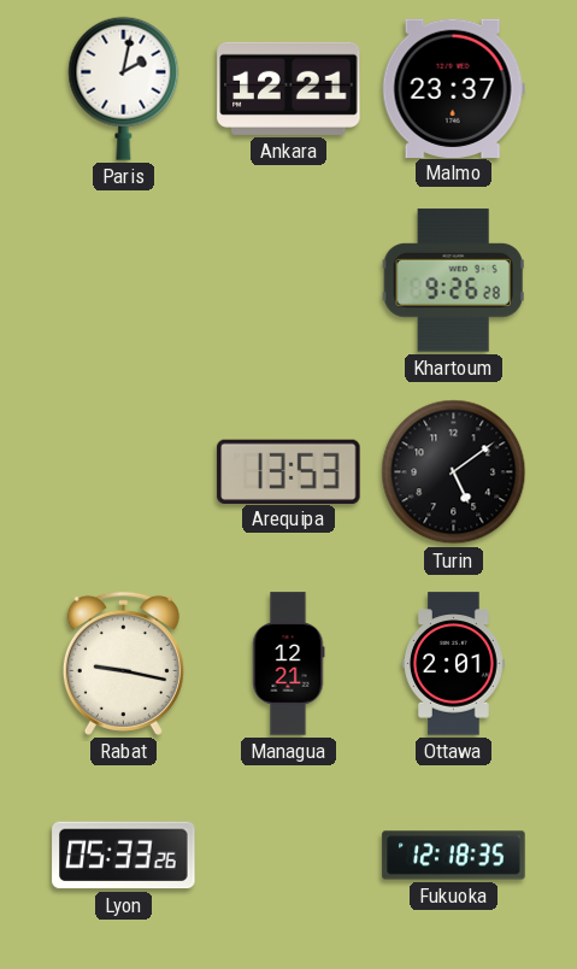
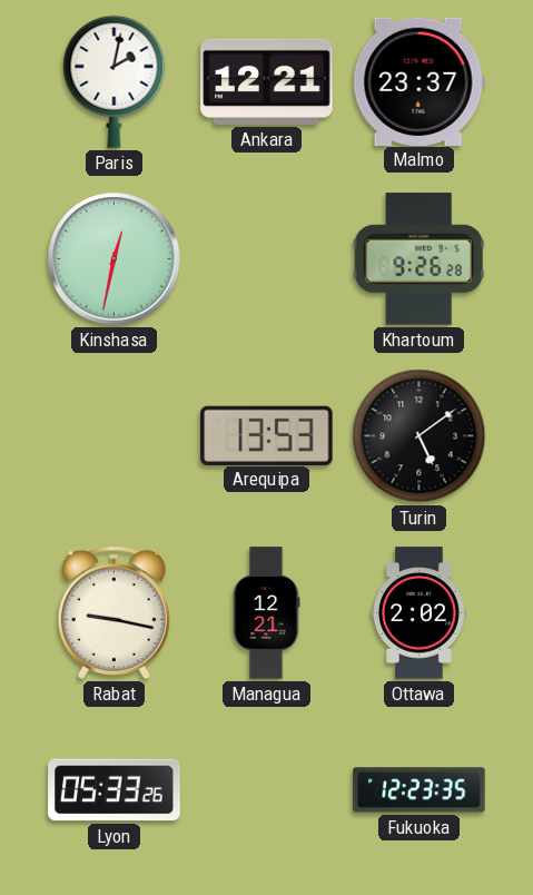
Kinshasa: none -> 12:32 (115, 259)
Ottawa: 2:01 -> 2:02 (420, 613)
Fukuoka: 12:18 -> 12:23 (420, 790)
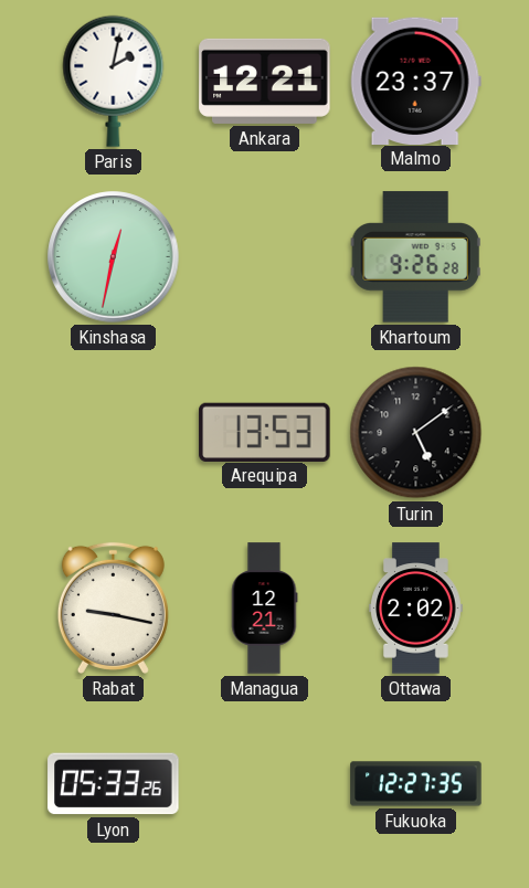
Fukuoka: 12:23 -> 12:27 (416, 784)
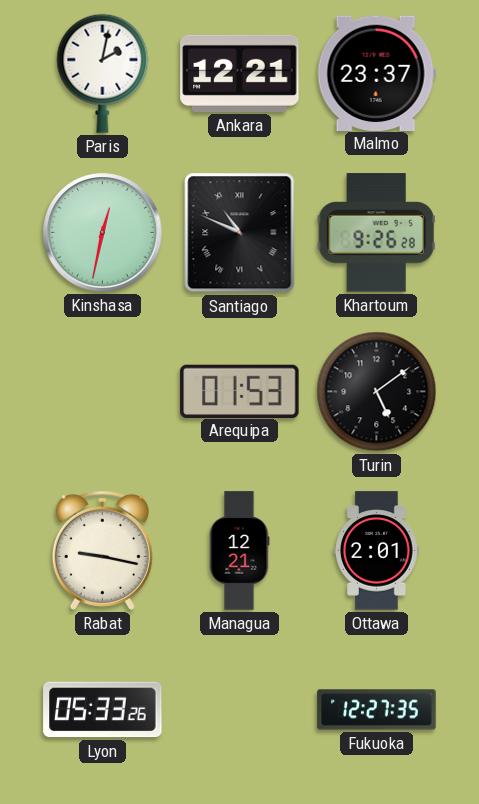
Santiago: none -> 10:49 (240, 233)
Arequipa: 13:53 -> 01:53 (240, 391)
Ottawa: 2:02 -> 2:01 (377, 551)
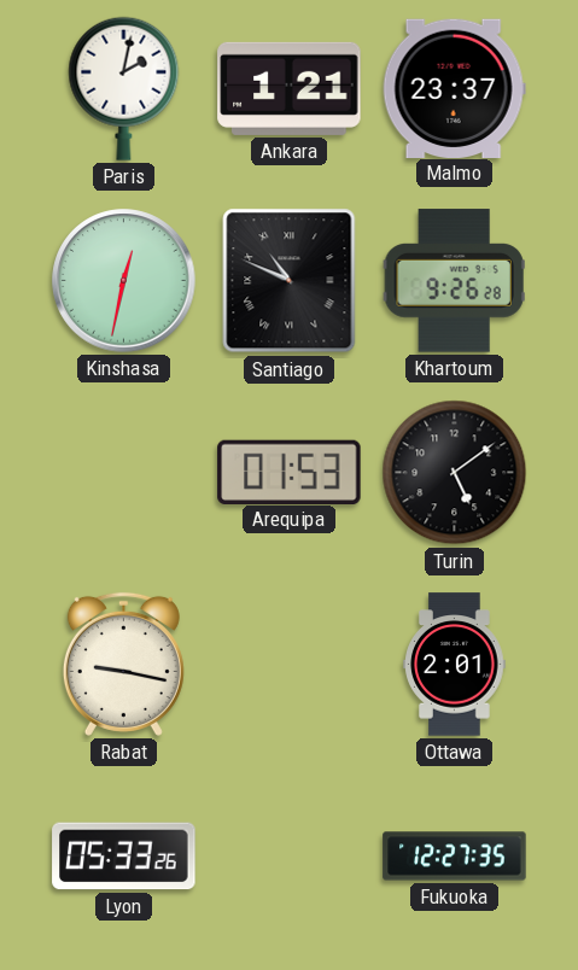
Ankara: 12:21 -> 1:21 (290, 88)
Managua: 12:21 -> none (239, 551)
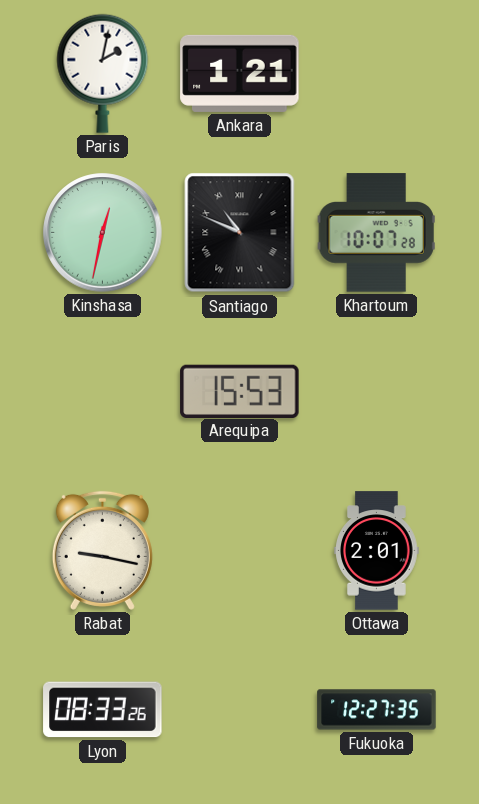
Malmo: 23:37 -> none (454, 88)
Khartoum: 9:26 -> 10:07 (376, 233)
Arequipa: 01:53 -> 15:53 (240, 391)
Turin: 5:09 -> none (455, 473)
Lyon: 05:33 -> 08:33 (103, 710)
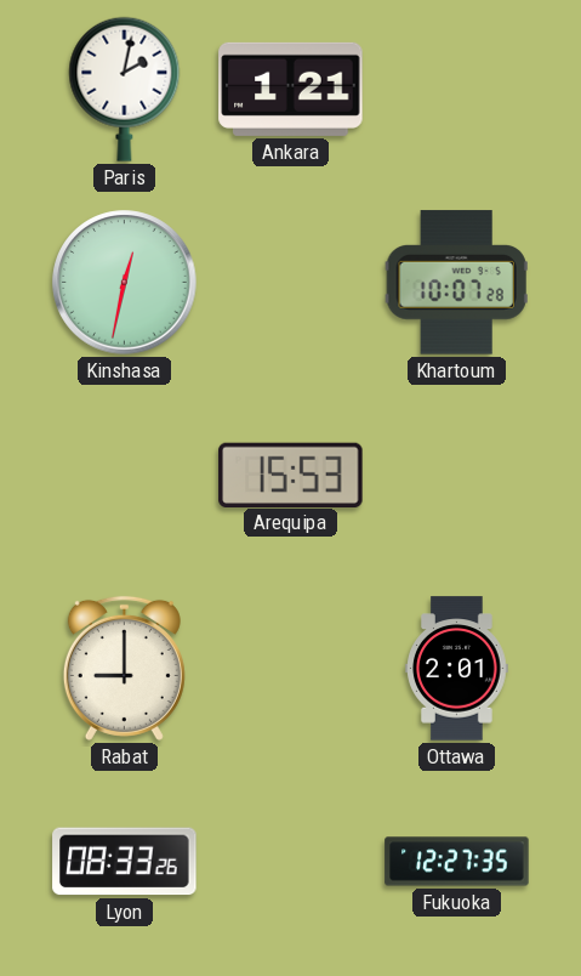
Santiago: 10:49 -> none (240, 233)
Rabat: 9:17 -> 9:00 (124, 668)
